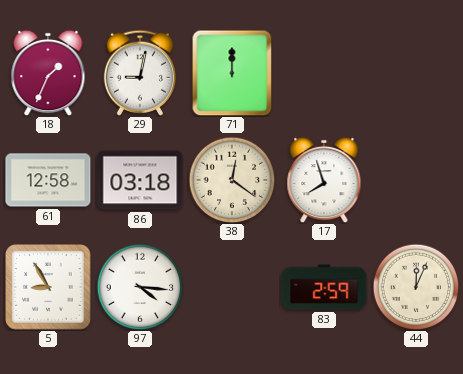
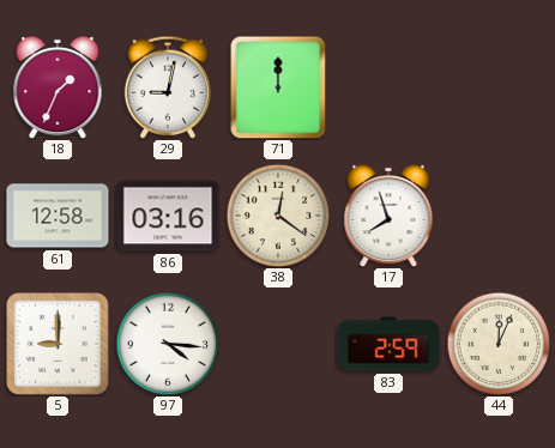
86: 03:18 -> 03:16 (168, 216)
5: 8:55 -> 9:00 (58, 344)
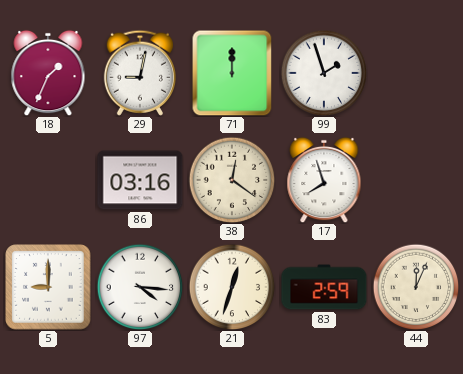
99: none -> 1:57 (324, 73)
61: 12:58 -> none (58, 216)
21: none -> 12:33 (232, 287)
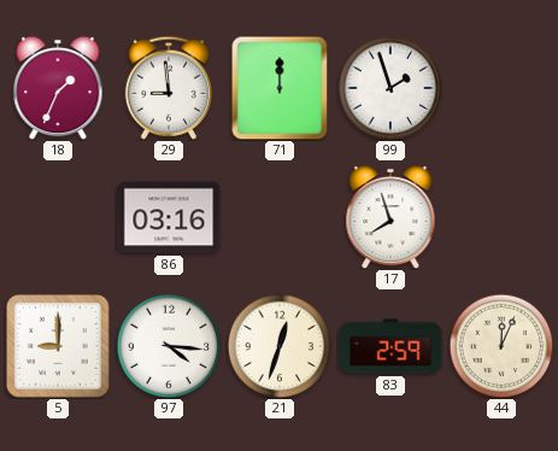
29: 9:02 -> 8:59 (168, 88)
38: 12:21 -> none (232, 180)
